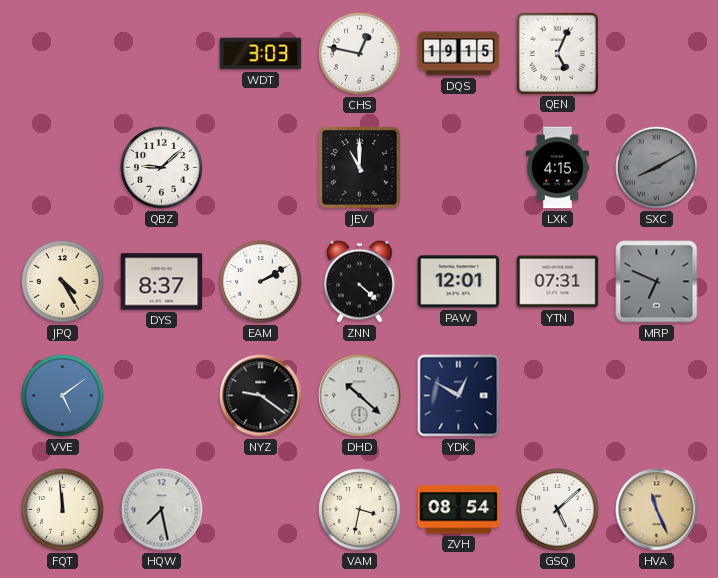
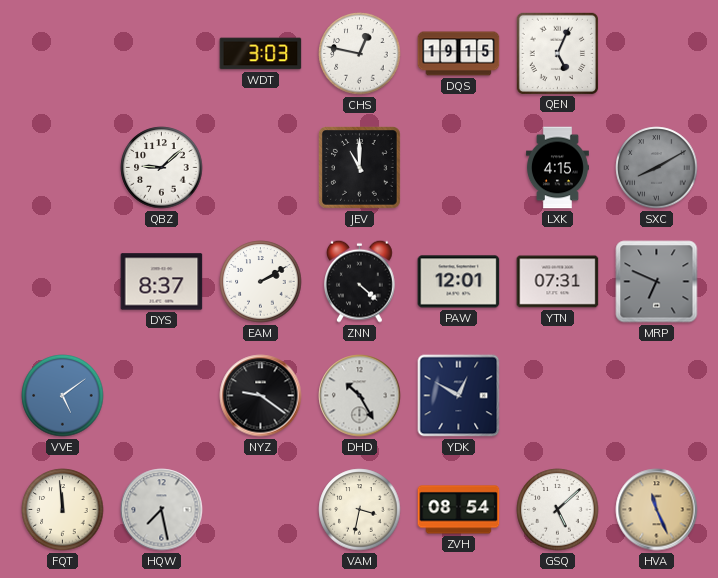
JPQ: 4:25 -> none (63, 282)
DHD: 10:22 -> 10:25 (360, 396)
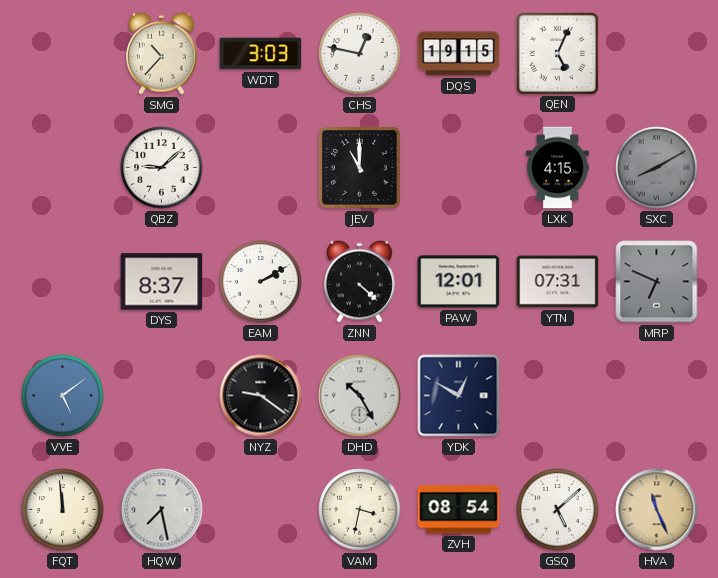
SMG: none -> 10:37 (162, 53)
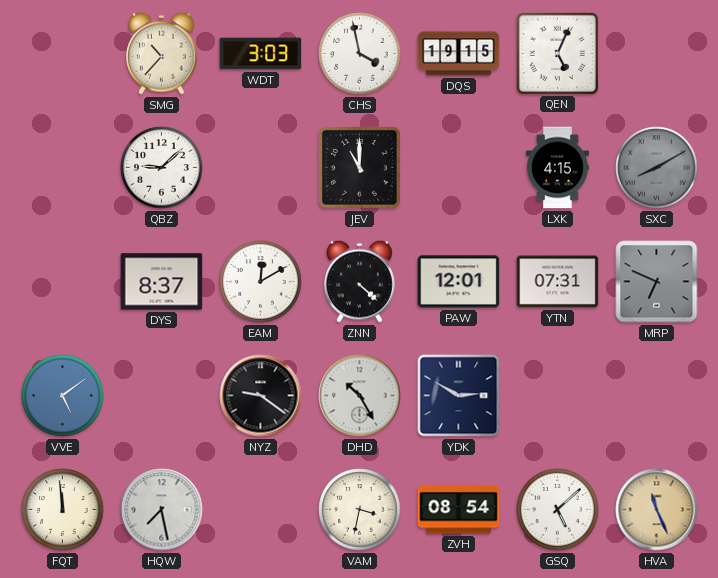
CHS: 12:47 -> 3:58 (360, 54)
EAM: 2:10 -> 12:10 (261, 282)
YDK: 12:50 -> 2:50 (459, 396)
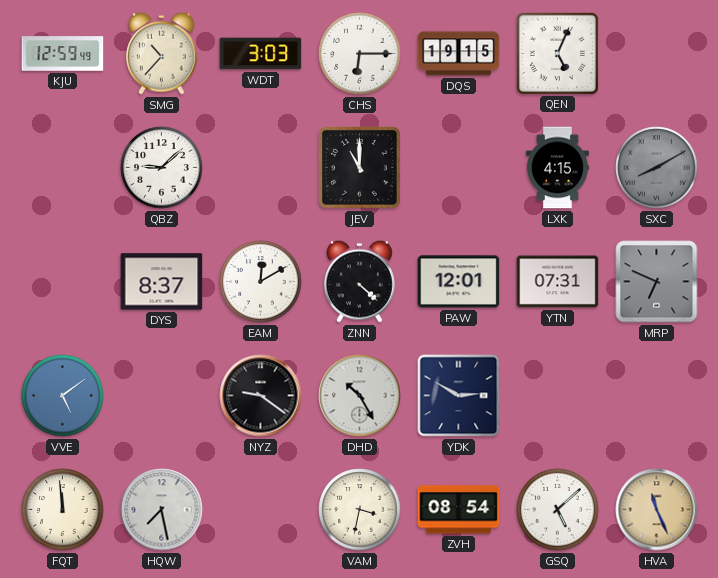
KJU: none -> 12:59 (63, 54)
CHS: 3:58 -> 6:15 (360, 54)
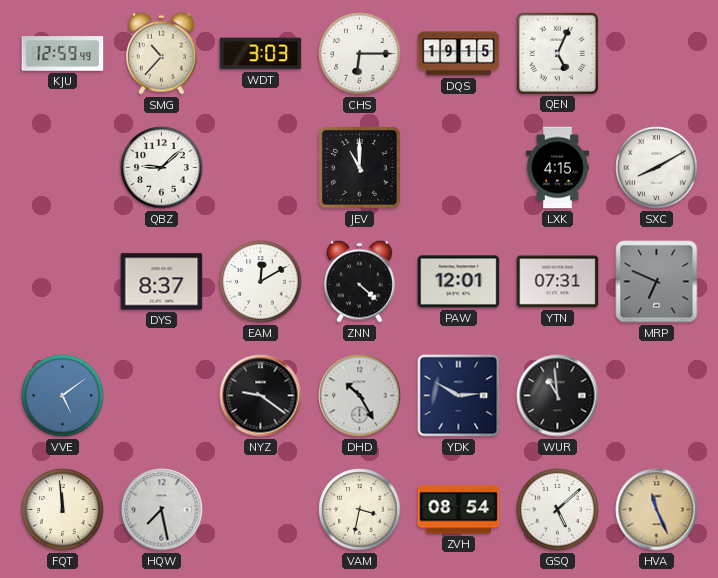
SXC dial: grey -> white (657, 168)
WUR: none -> 10:59 (558, 396)
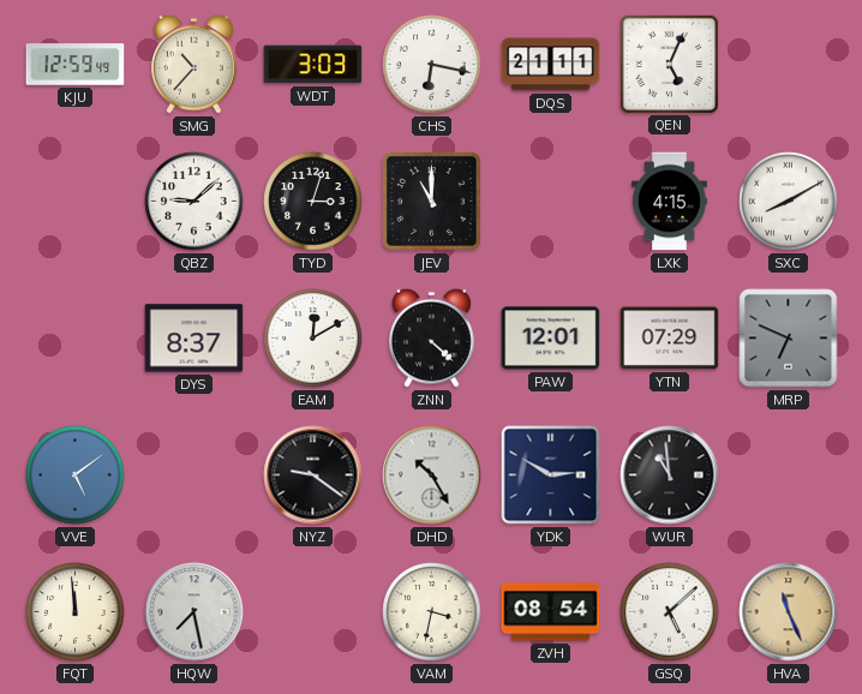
CHS: 6:15 -> 6:17 (432, 65)
DQS: 19:15 -> 21:11 (551, 65)
TYD: none -> 3:03 (313, 202)
YTN: 07:31 -> 07:29 (670, 339)
